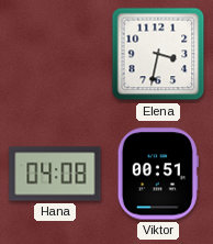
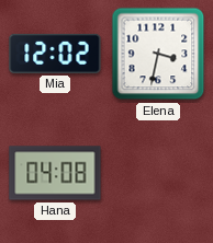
Mia: none -> 12:02 (55, 54)
Viktor: 00:51 -> none (158, 174)
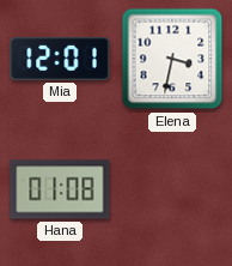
Mia: 12:02 -> 12:01 (60, 59)
Hana: 04:08 -> 01:08 (60, 189)
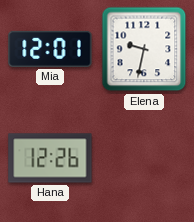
Elena: 3:32 -> 9:32 (144, 49)
Hana: 01:08 -> 12:26 (50, 158)
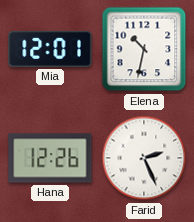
Elena: 9:32 -> 10:32 (144, 49)
Farid: none -> 2:26 (144, 158)
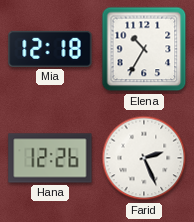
Mia: 12:01 -> 12:18 (50, 49)
Elena: 10:32 -> 10:35 (144, 49)
